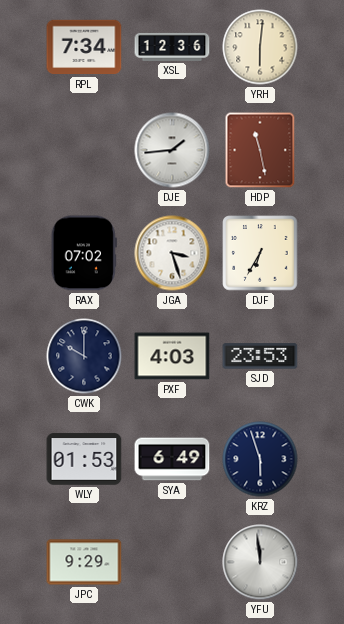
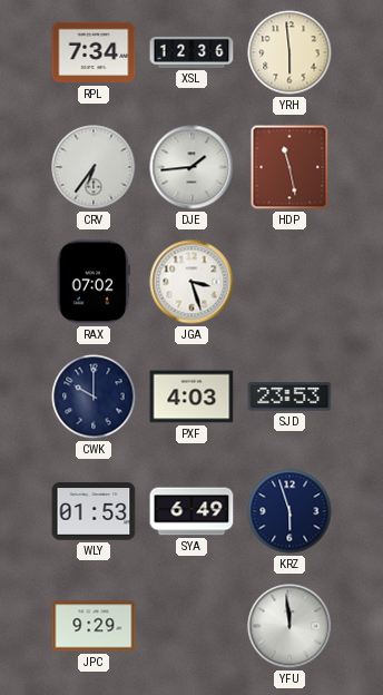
YRH: 6:01 -> 5:59 (289, 52)
CRV: none -> 6:36 (94, 167)
DJF: 6:35 -> none (260, 253)
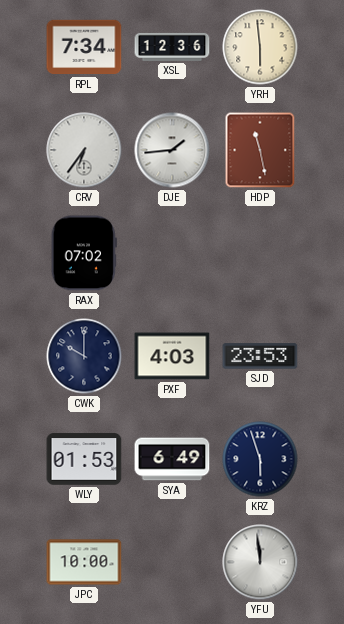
JGA: 3:27 -> none (191, 282)
JPC: 9:29 -> 10:00 (84, 562)
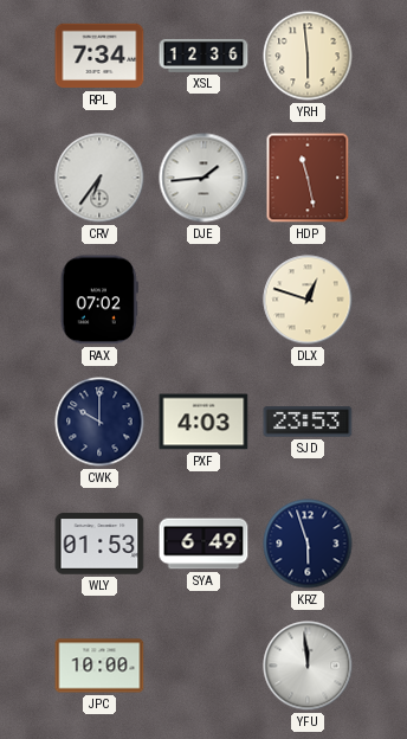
DLX: none -> 12:48 (308, 300)
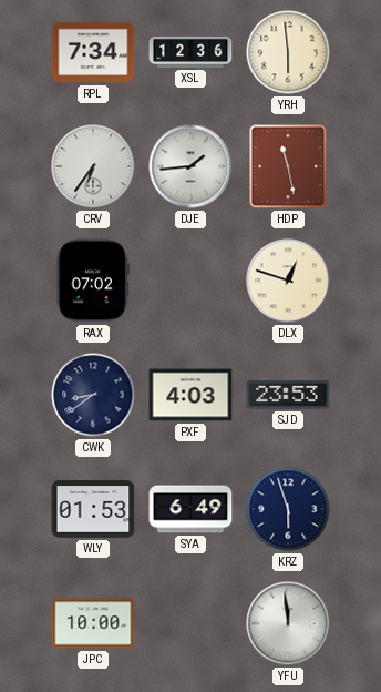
CWK: 10:00 -> 8:39 (93, 395)
